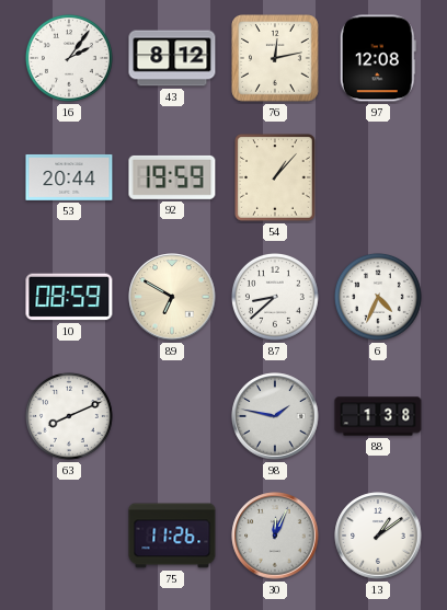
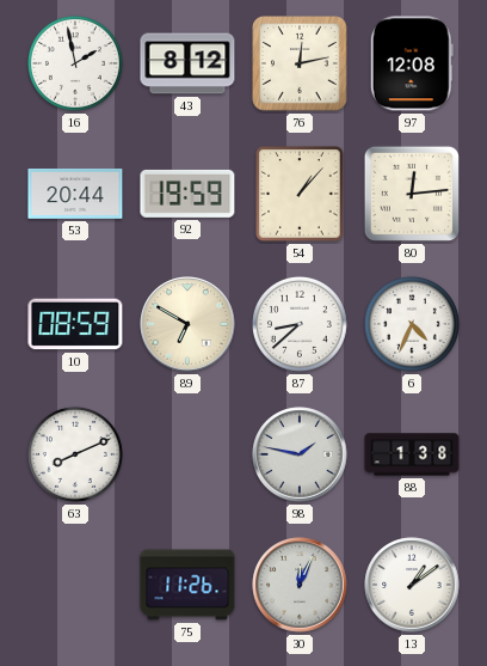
16: 2:06 -> 1:58 (75, 63)
80: none -> 12:14 (412, 194)
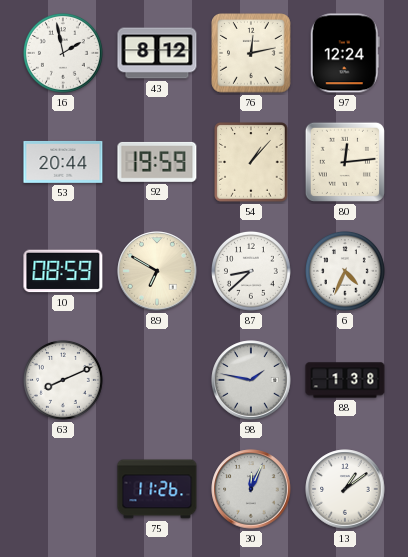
97: 12:08 -> 12:24 (345, 53)
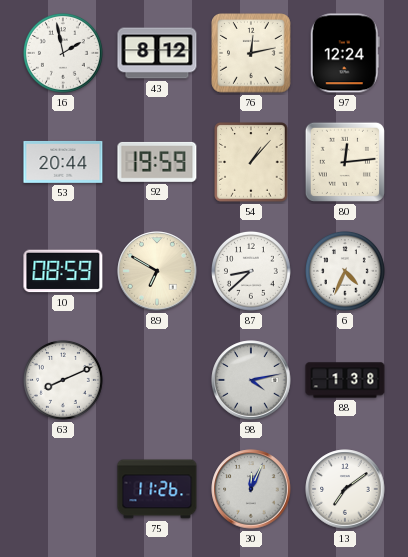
98: 1:47 -> 4:13 (251, 380)
13: 1:09 -> 7:09 (345, 489)
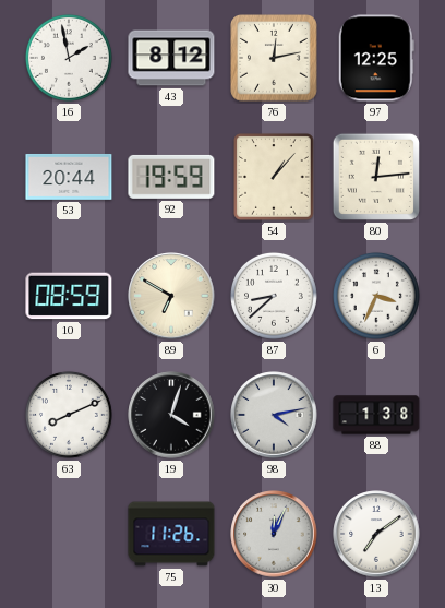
97: 12:24 -> 12:25 (376, 58)
6: 4:34 -> 3:34 (376, 296)
19: none -> 4:03 (171, 415)
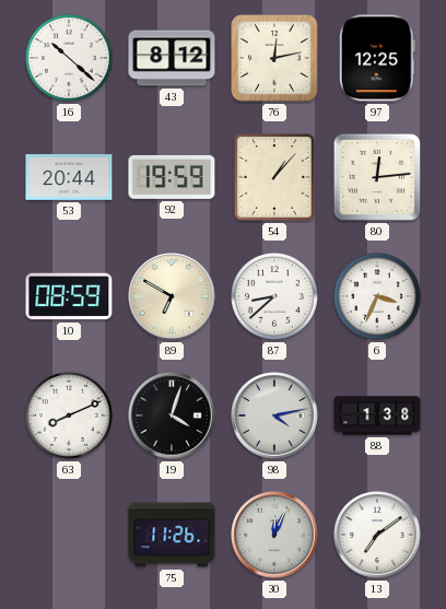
16: 1:58 -> 10:22 (69, 58)
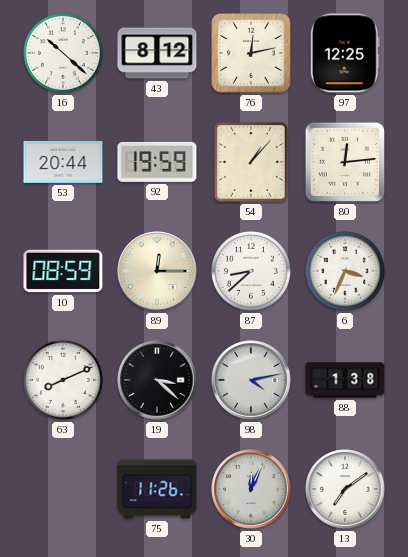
89: 6:50 -> 12:15 (157, 271)
19: 4:03 -> 3:22 (157, 380)
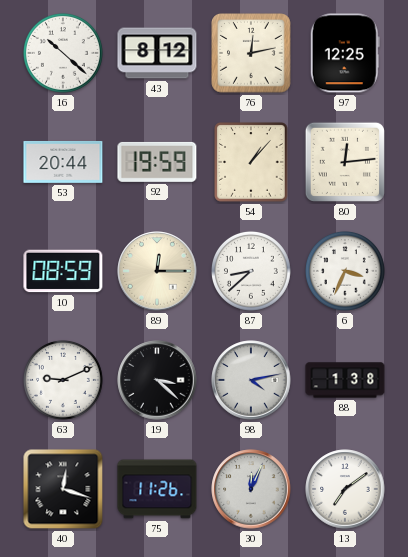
63: 8:11 -> 9:11 (63, 380)
40: none -> 12:18 (63, 489)
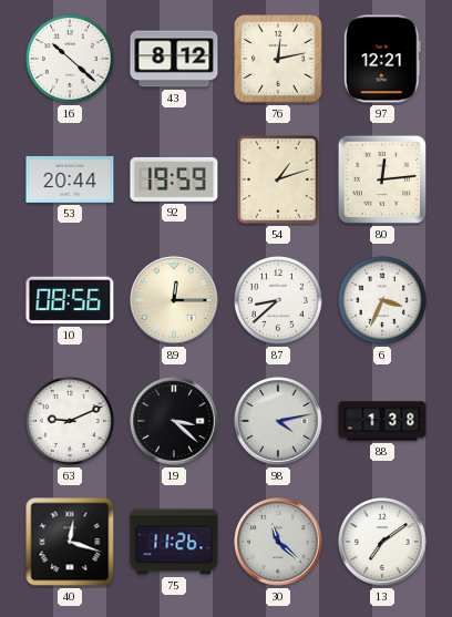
97: 12:25 -> 12:21 (382, 59)
54: 1:07 -> 1:12 (278, 179)
10: 08:59 -> 08:56 (70, 300)
30: 12:04 -> 11:22 (278, 542)
